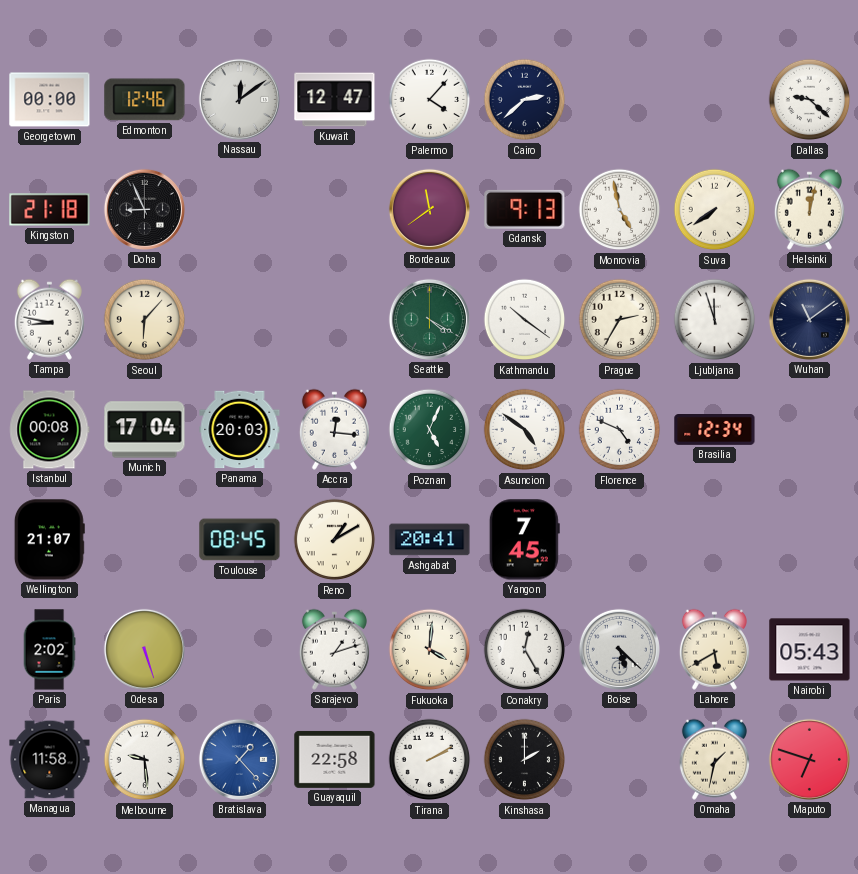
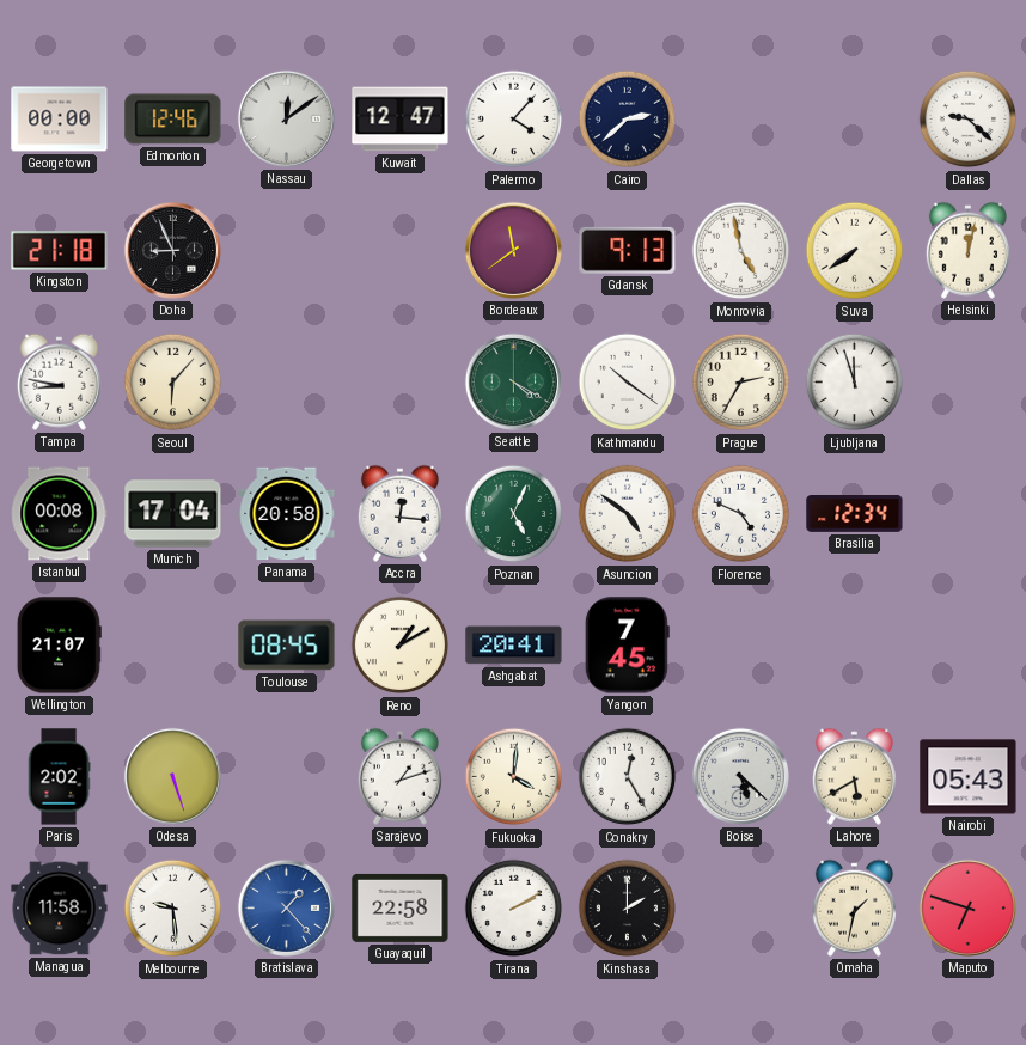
Wuhan: 11:09 -> none (809, 319)
Panama: 20:03 -> 20:58 (287, 514)
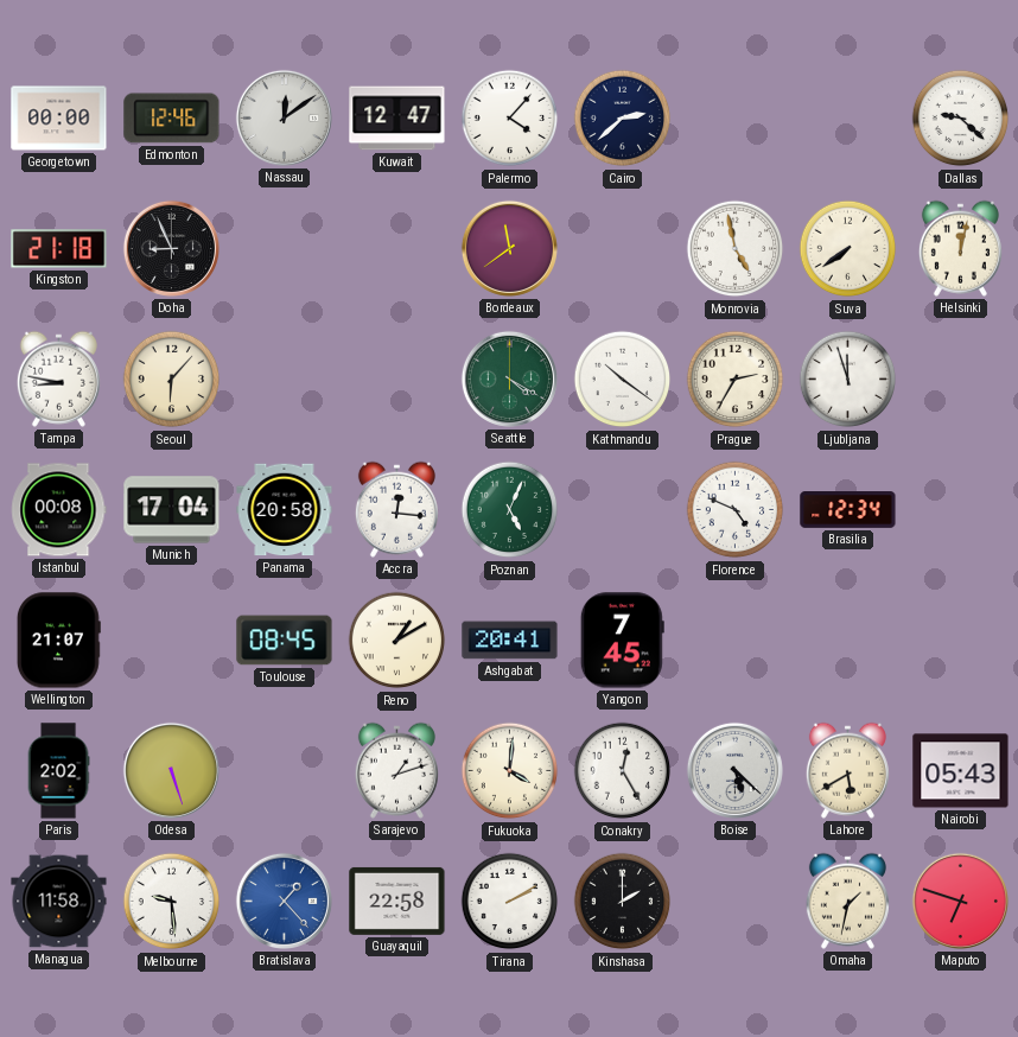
Gdansk: 9:13 -> none (628, 250)
Asuncion: 4:51 -> none (628, 514)
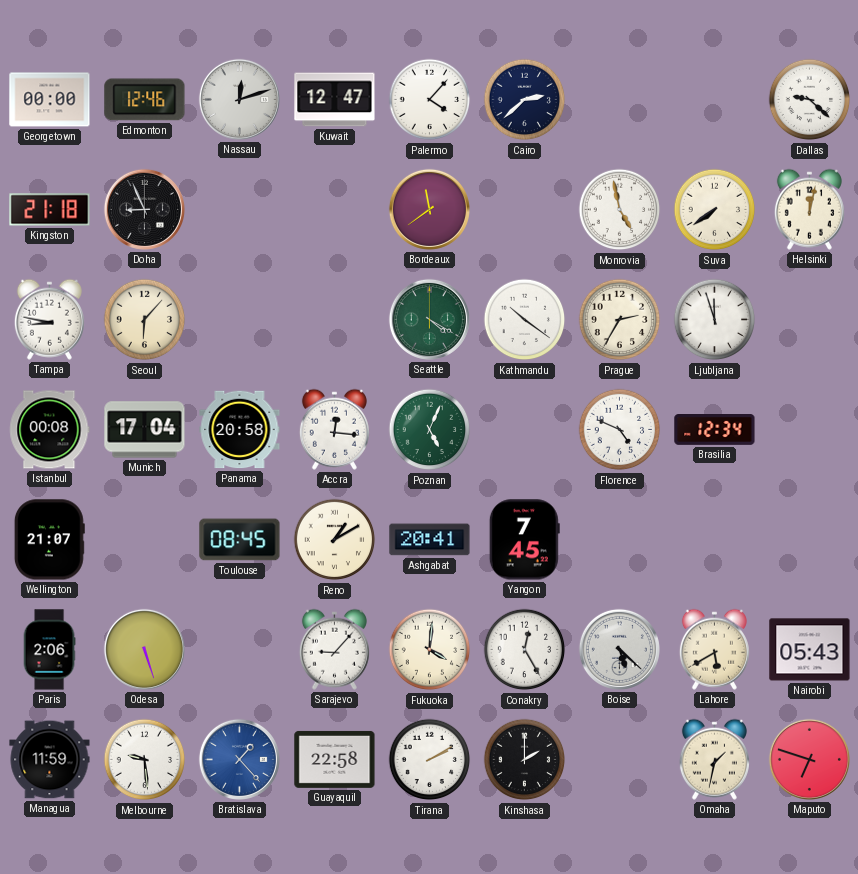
Nassau: 12:09 -> 12:12 (239, 99)
Paris: 2:02 -> 2:06 (49, 650)
Sarajevo: 1:12 -> 9:07 (334, 649)
Managua: 11:58 -> 11:59 (50, 760)
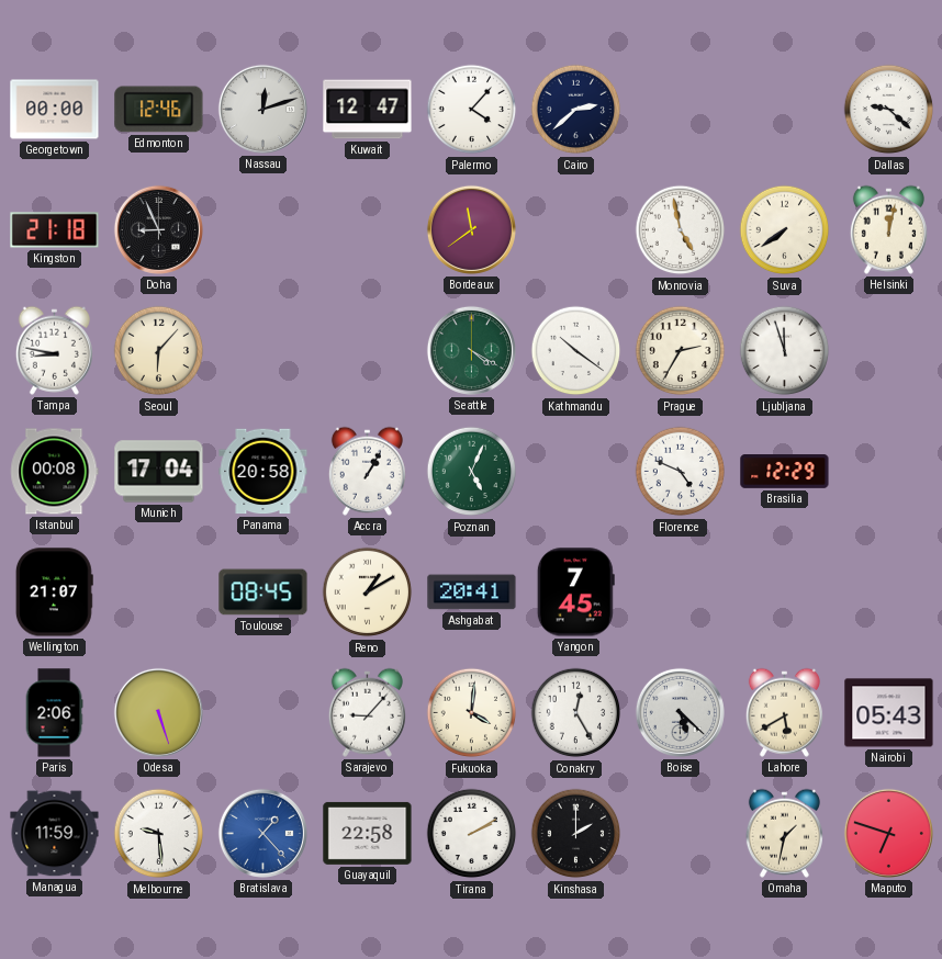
Accra: 12:16 -> 1:05 (367, 471)
Brasilia: 12:34 -> 12:29 (785, 472)
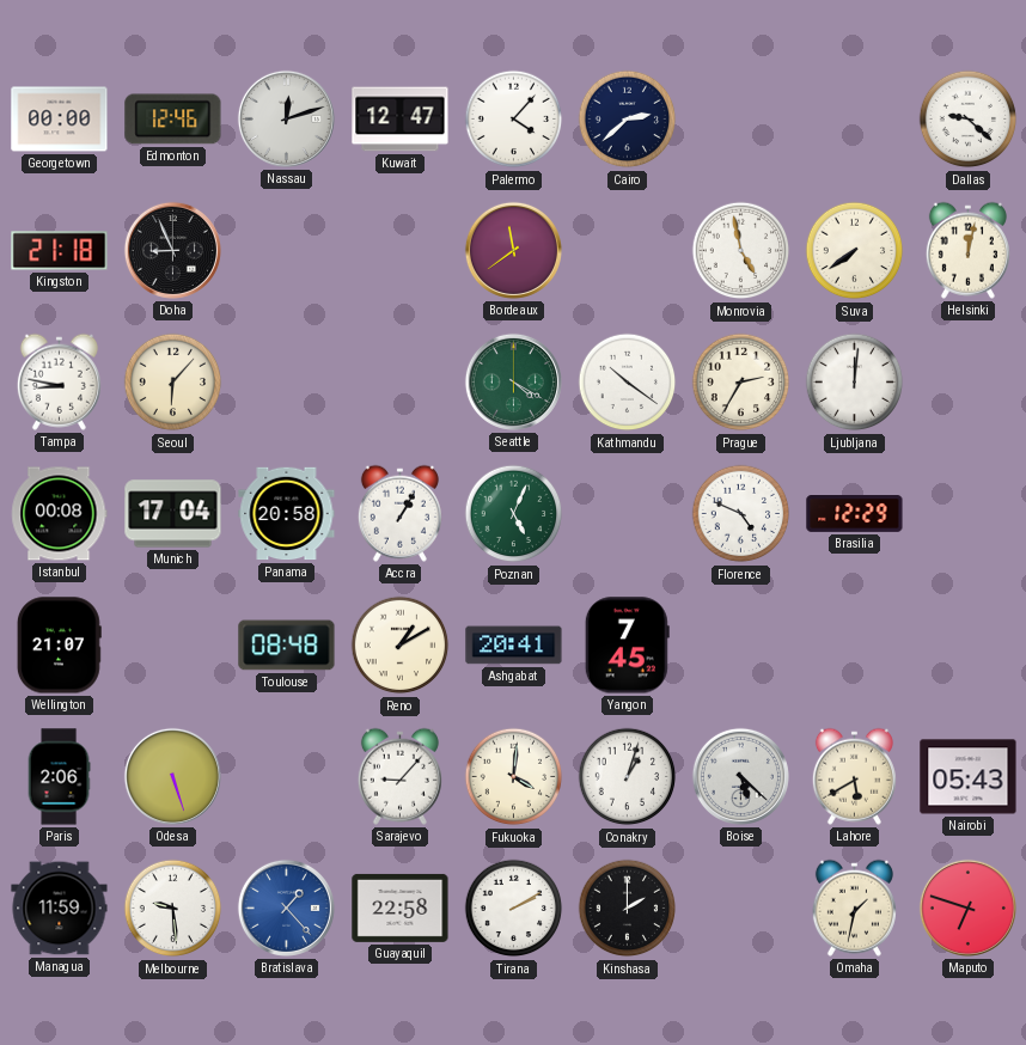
Ljubljana: 11:57 -> 12:01 (855, 383)
Toulouse: 08:45 -> 08:48 (287, 646)
Conakry: 12:25 -> 1:03 (628, 777)
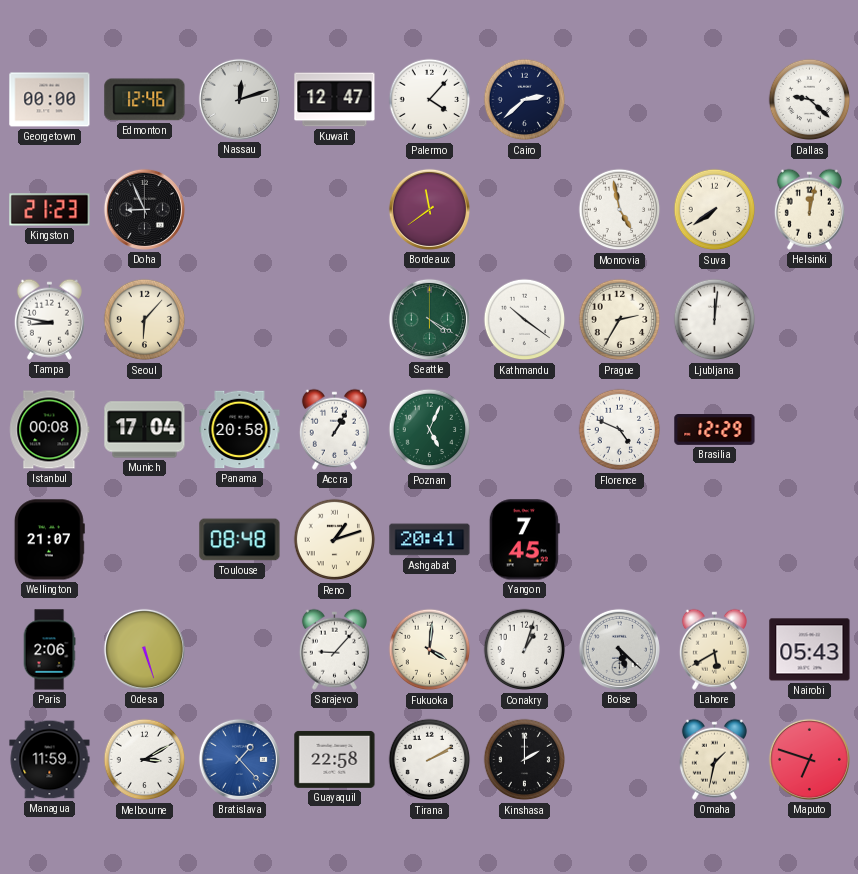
Kingston: 21:18 -> 21:23 (50, 210)
Reno: 1:10 -> 1:12 (335, 540)
Melbourne: 9:29 -> 3:10 (145, 760)
